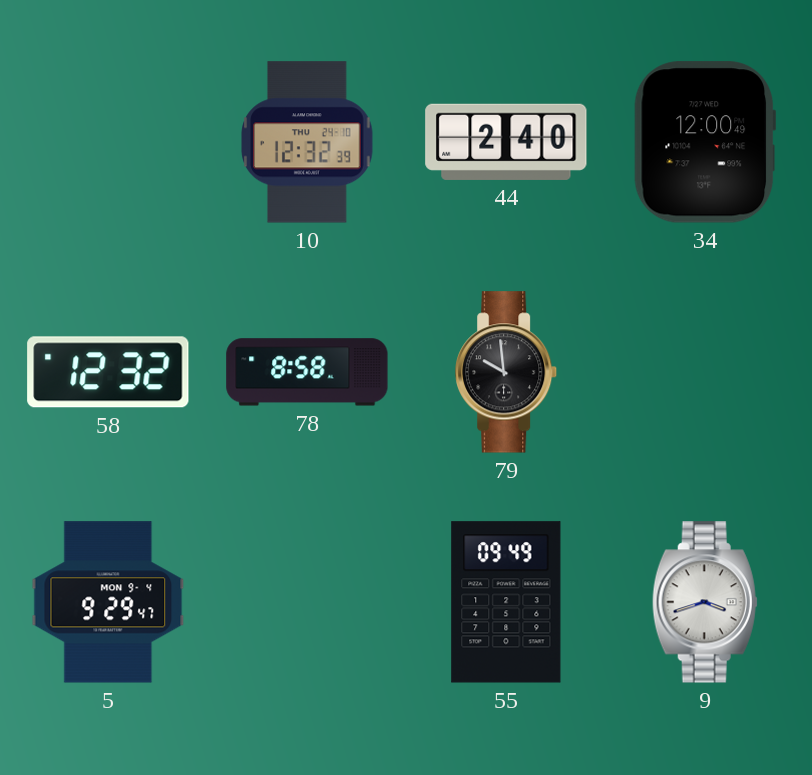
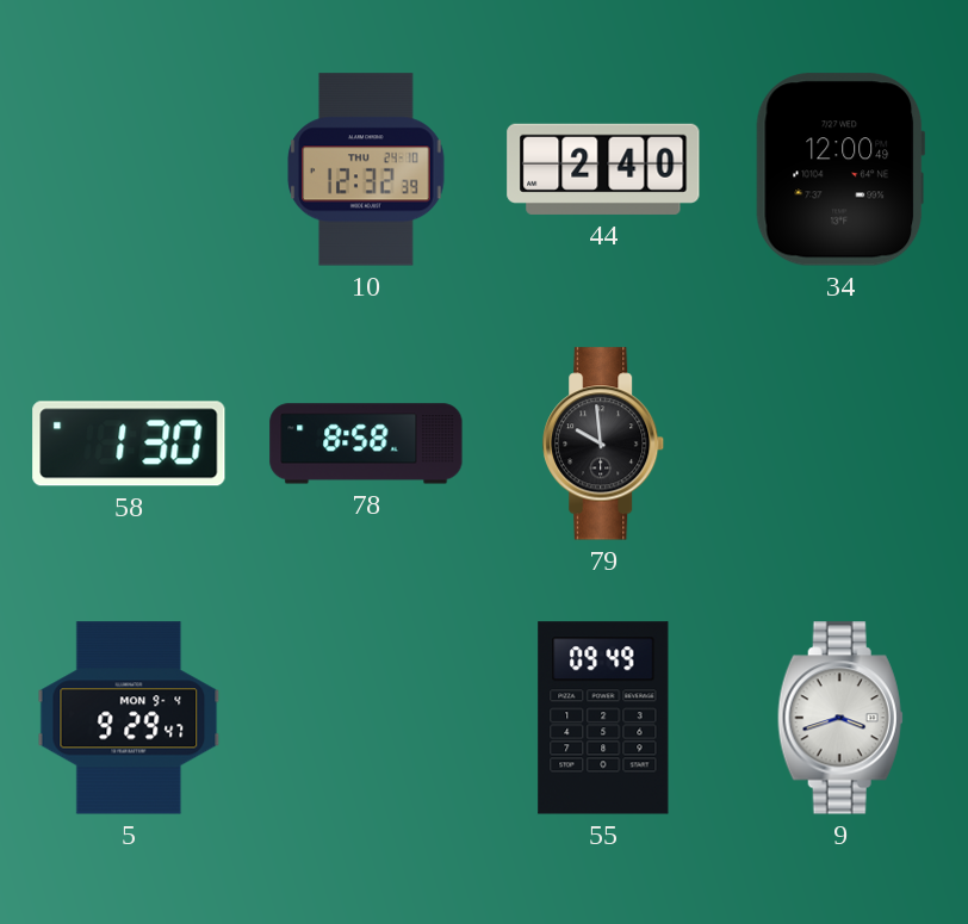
58: 12:32 -> 1:30 (129, 444)
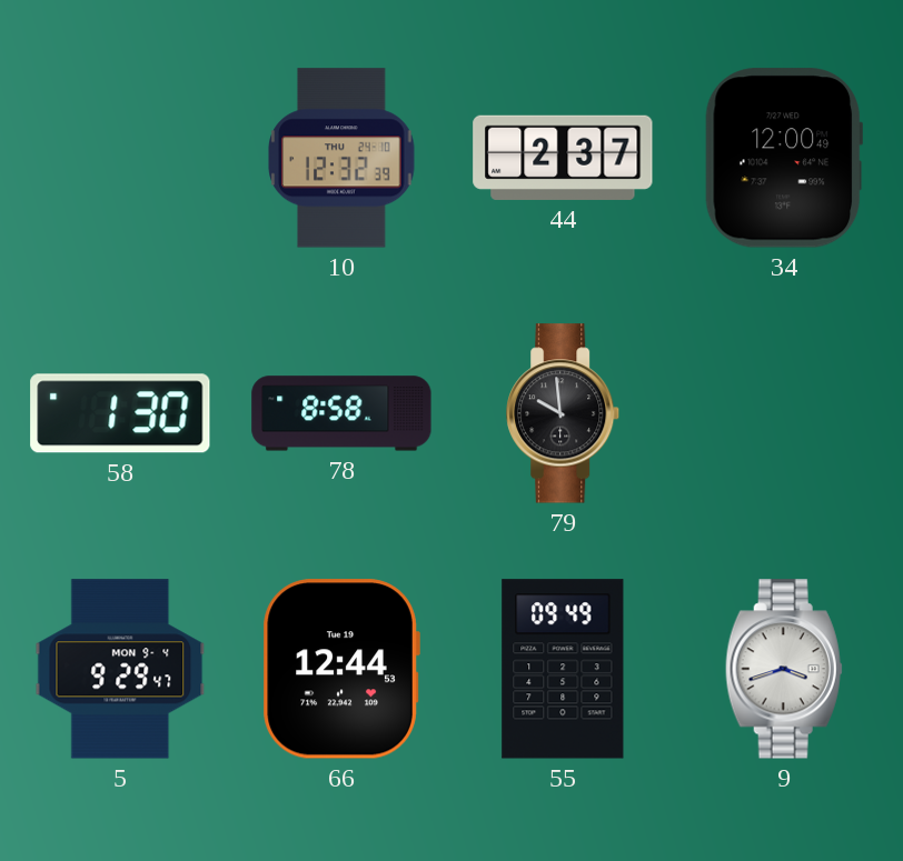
44: 2:40 -> 2:37 (563, 158)
66: none -> 12:44 (341, 669)
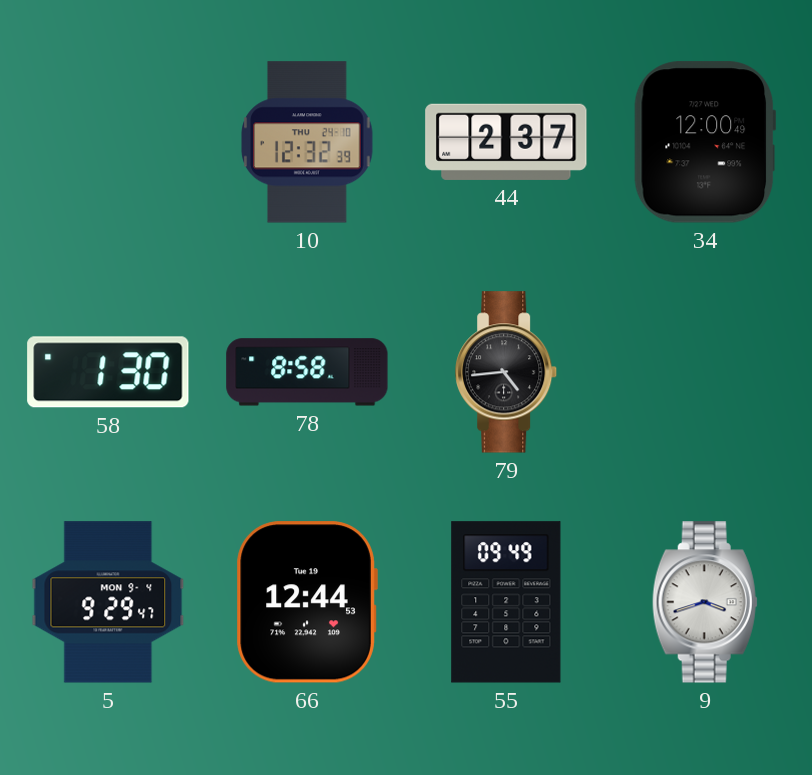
79: 9:59 -> 4:44 (507, 372)
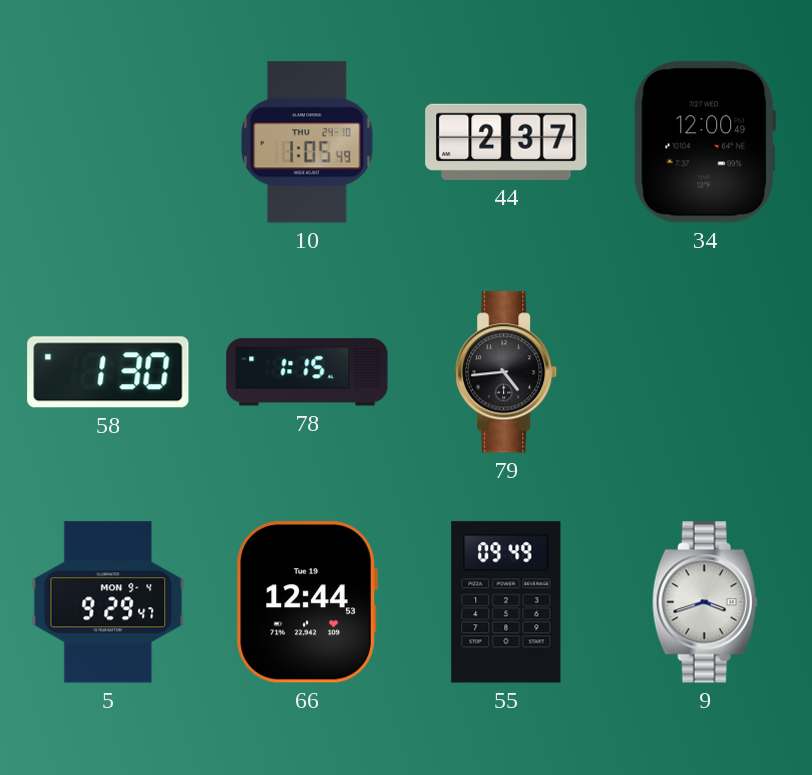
10: 12:32 -> 1:05 (307, 142)
78: 8:58 -> 1:15 (307, 372)
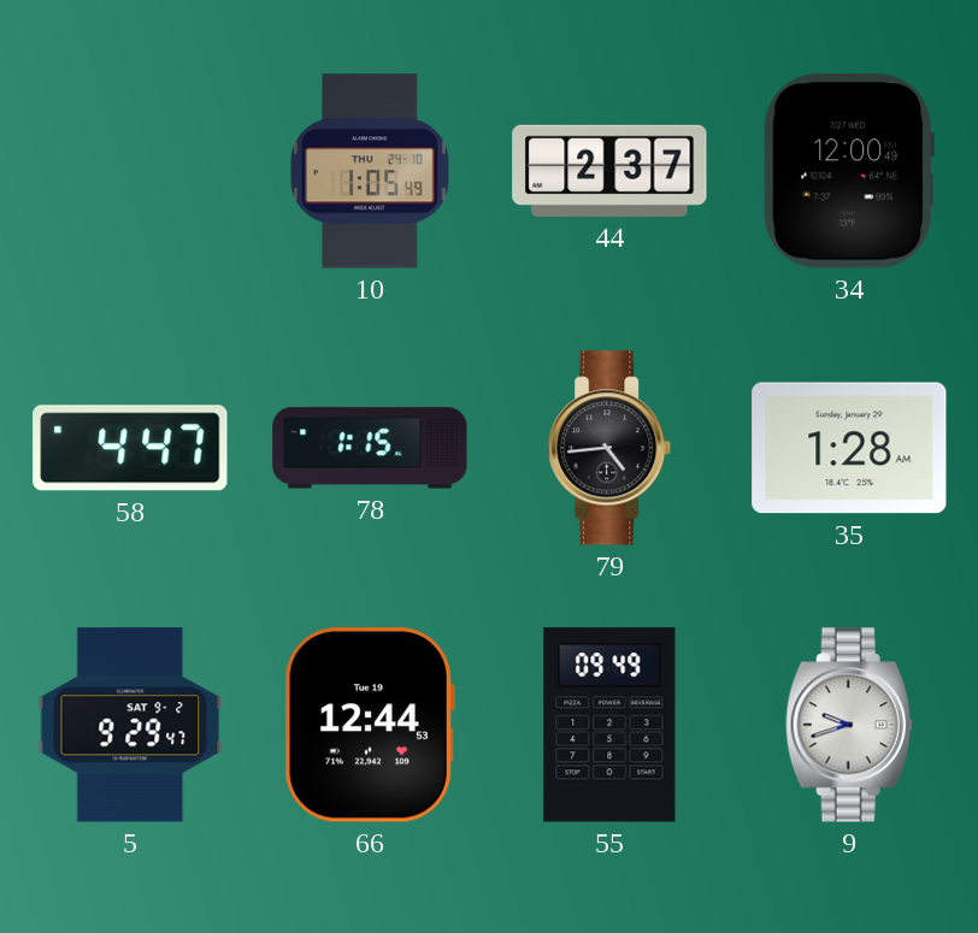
58: 1:30 -> 4:47 (130, 448)
35: none -> 1:28 (849, 448)
5 date: MON 9-4 -> SAT 9-2 (130, 725)
9: 3:42 -> 9:42 (849, 725)
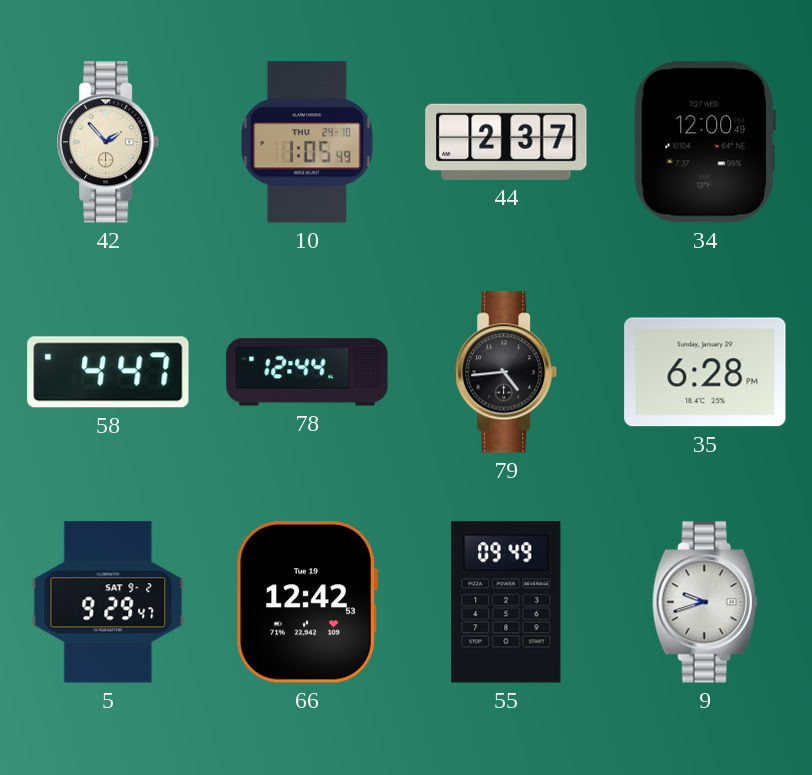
42: none -> 1:53 (109, 142)
78: 1:15 -> 12:44 (307, 372)
35: 1:28 -> 6:28 (705, 372)
66: 12:44 -> 12:42 (307, 602)
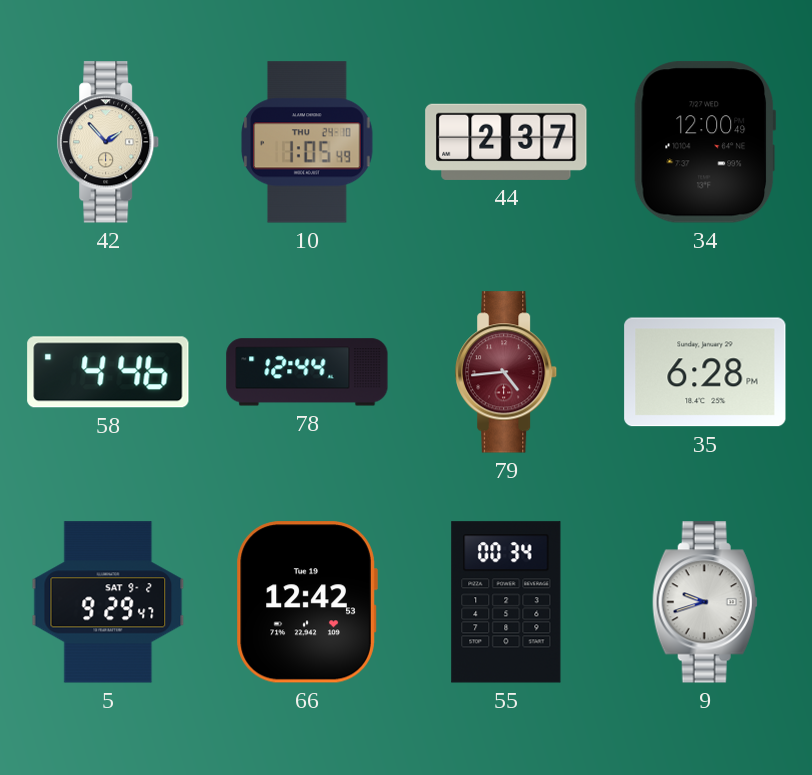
58: 4:47 -> 4:46 (108, 372)
79 dial: black -> burgundy (507, 372)
55: 09:49 -> 00:34 (506, 602)
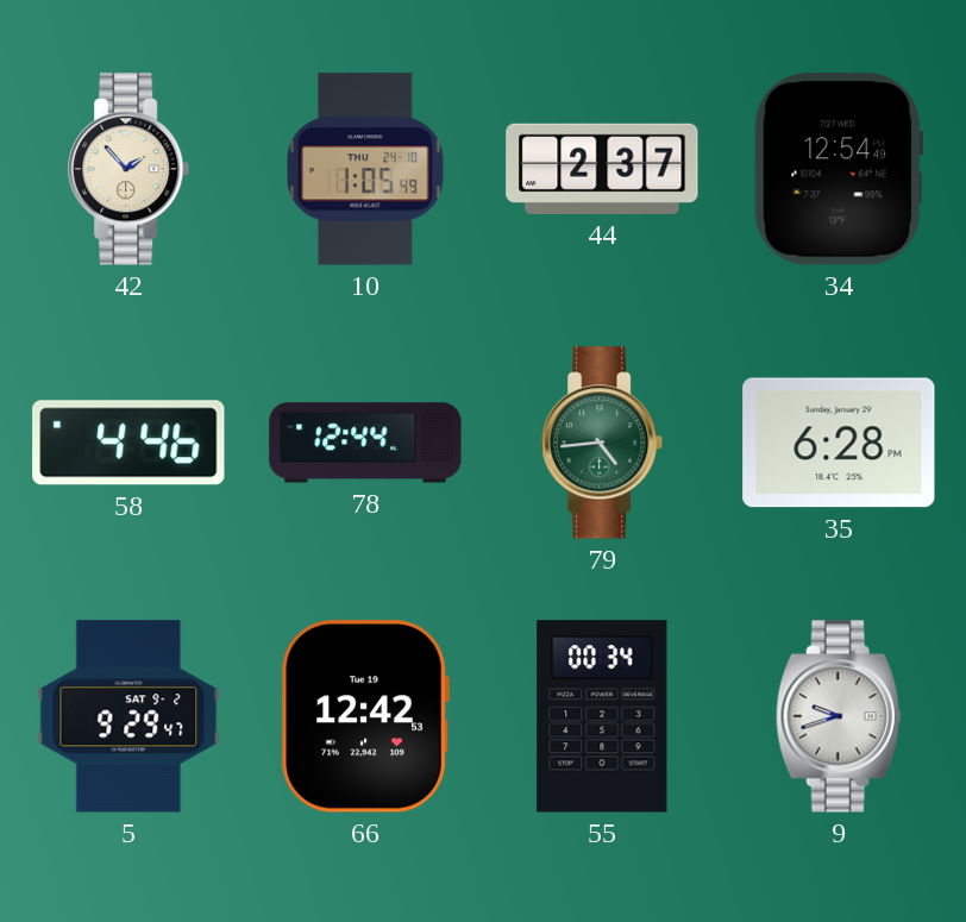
34: 12:00 -> 12:54 (838, 169)
79 dial: burgundy -> green (603, 443)
